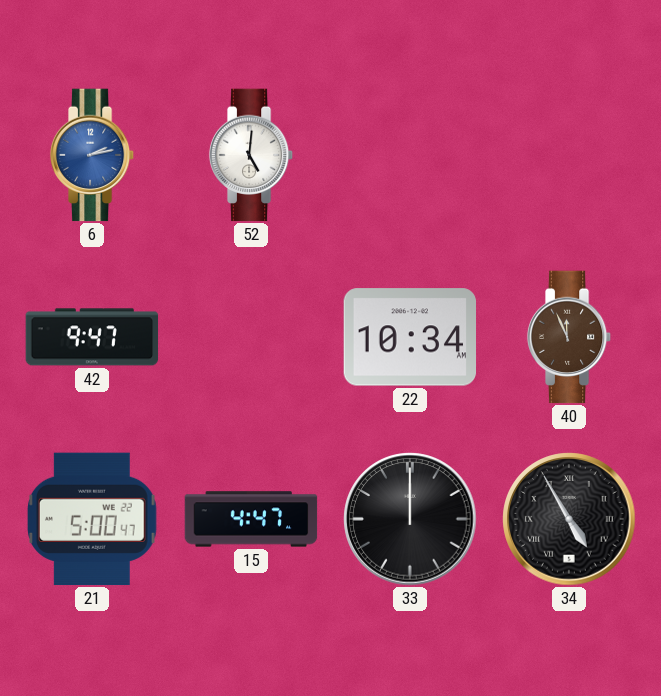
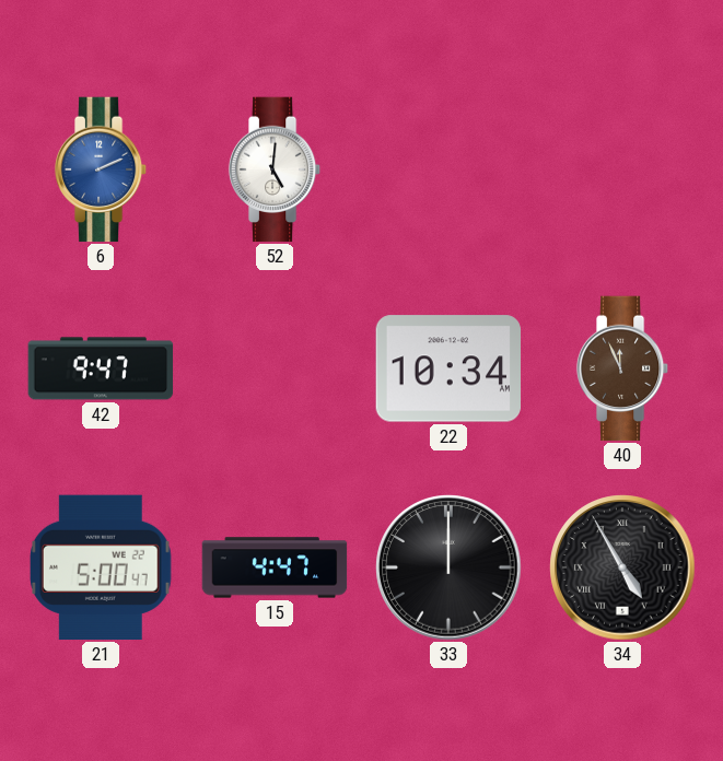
6: 2:13 -> 2:11 (101, 169)
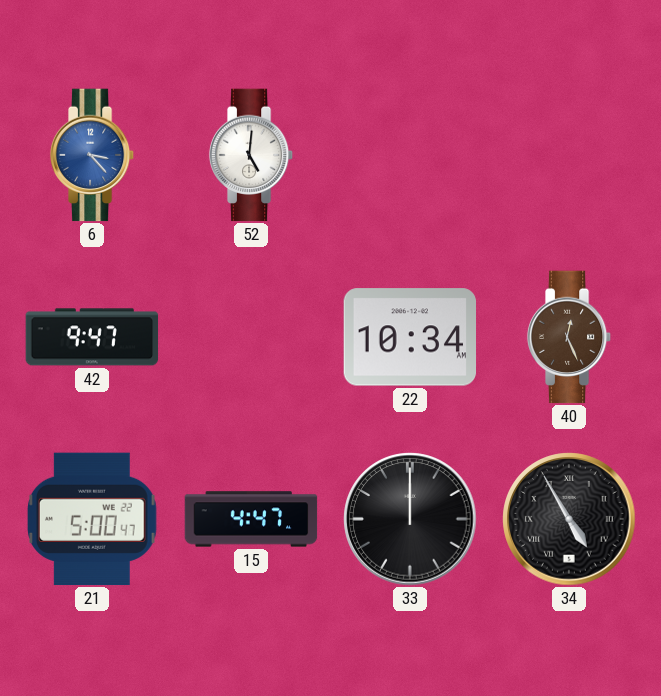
6: 2:11 -> 3:23 (92, 155)
40: 11:56 -> 12:26 (569, 337)
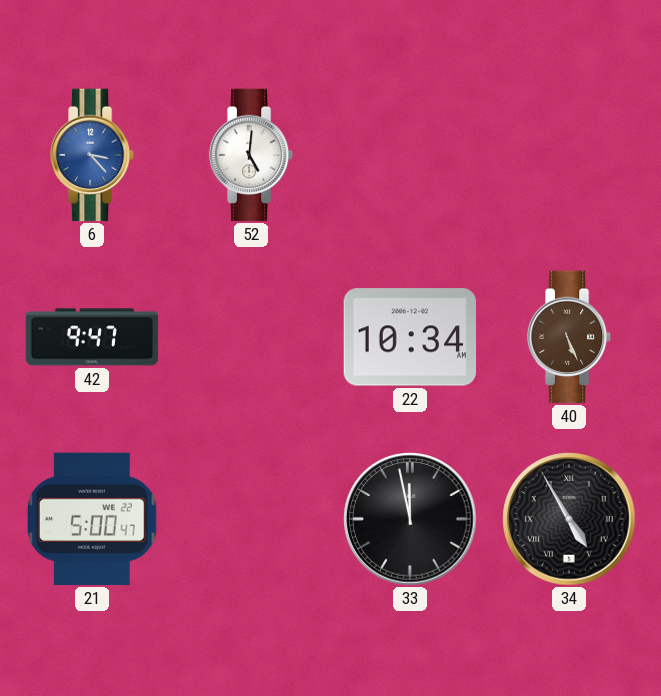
40: 12:26 -> 5:26 (569, 337)
15: 4:47 -> none (251, 519)
33: 12:00 -> 11:58 (410, 519)
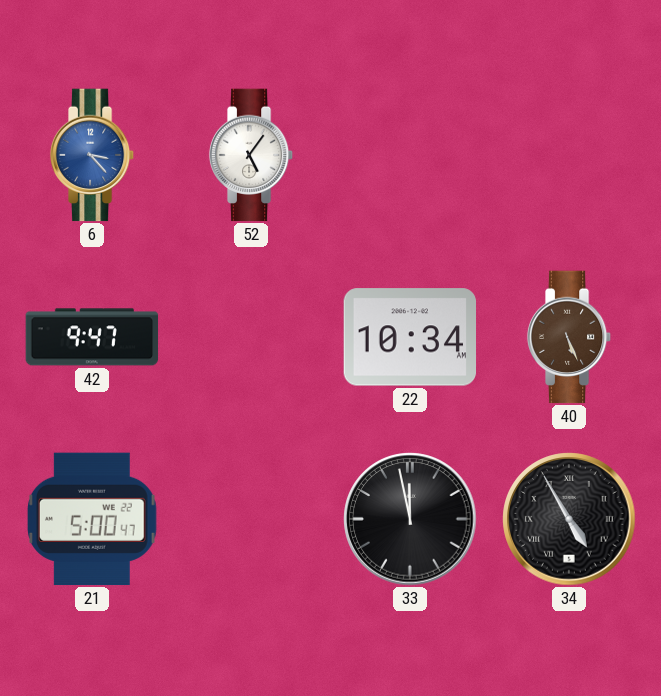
52: 5:01 -> 5:06 (251, 155)
